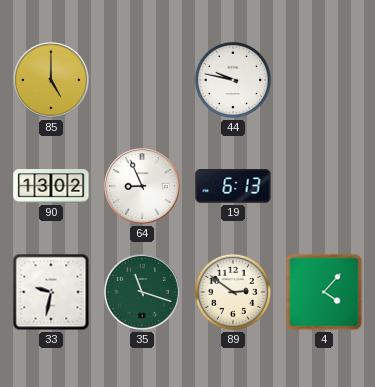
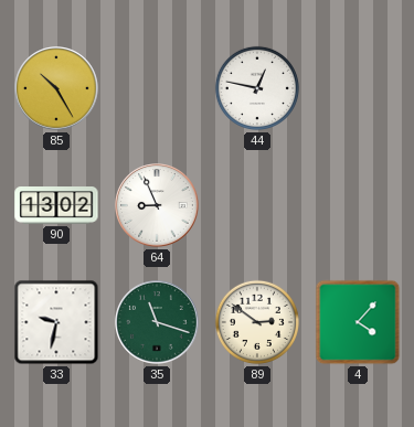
85: 5:00 -> 10:25 (56, 88)
44: 9:47 -> 12:47 (257, 88)
19: 6:13 -> none (233, 187)
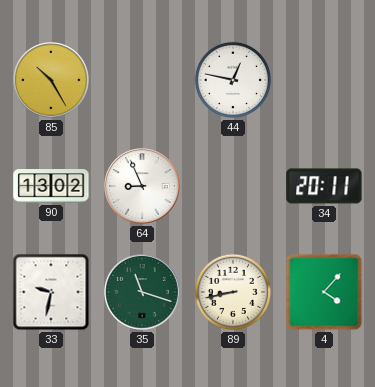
34: none -> 20:11 (324, 186)
89: 2:51 -> 8:43 (233, 292)
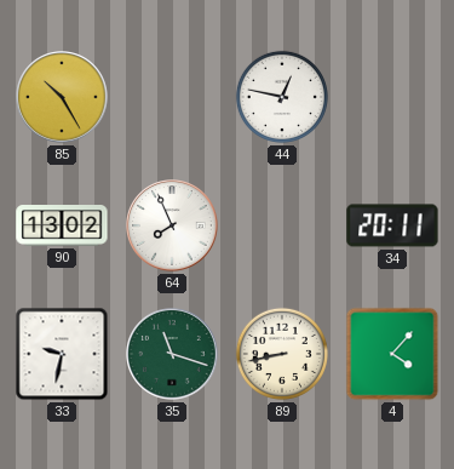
64: 8:56 -> 7:56 (172, 225)
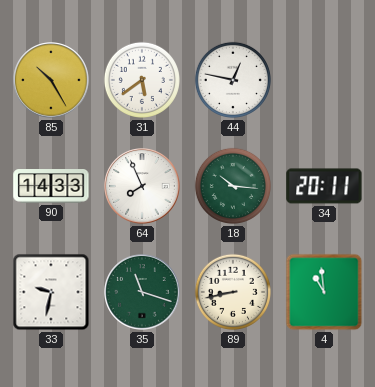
31: none -> 5:39 (142, 80)
90: 13:02 -> 14:33 (51, 186)
18: none -> 10:16 (233, 186)
4: 4:07 -> 10:59 (324, 292)
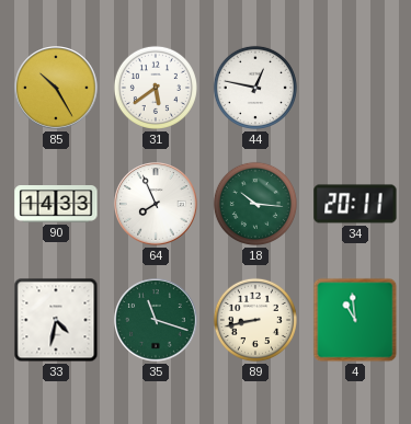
33: 9:32 -> 4:32 (56, 320)
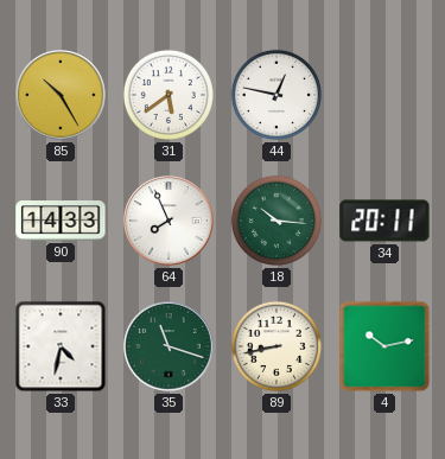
4: 10:59 -> 10:13 (384, 346)
